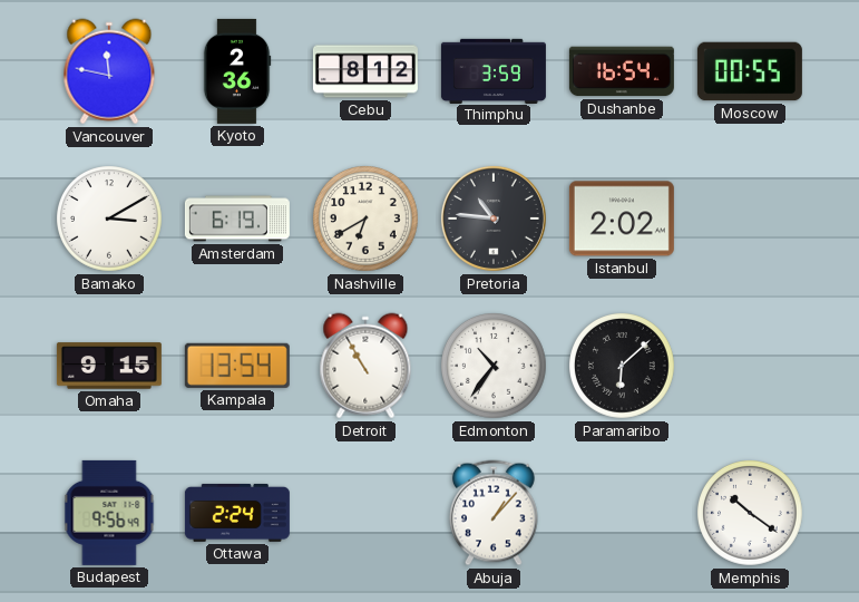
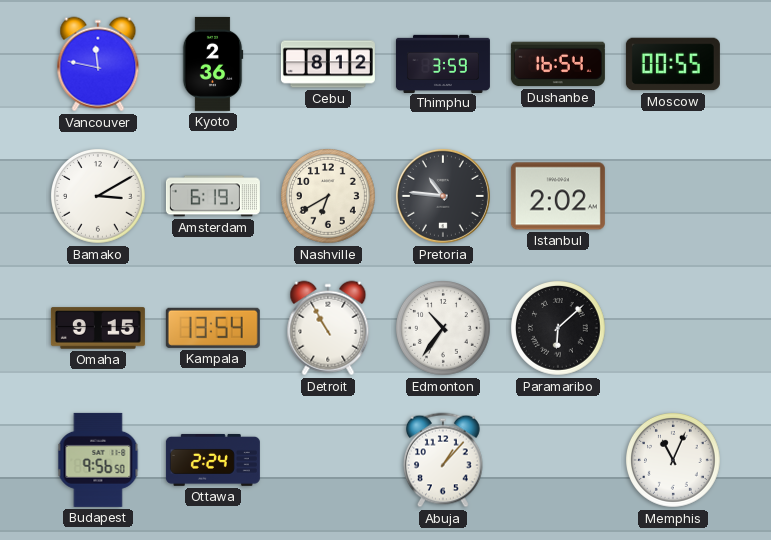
Budapest: 9:56:49 -> 9:56:50 (98, 460)
Memphis: 10:21 -> 11:04 (674, 461)
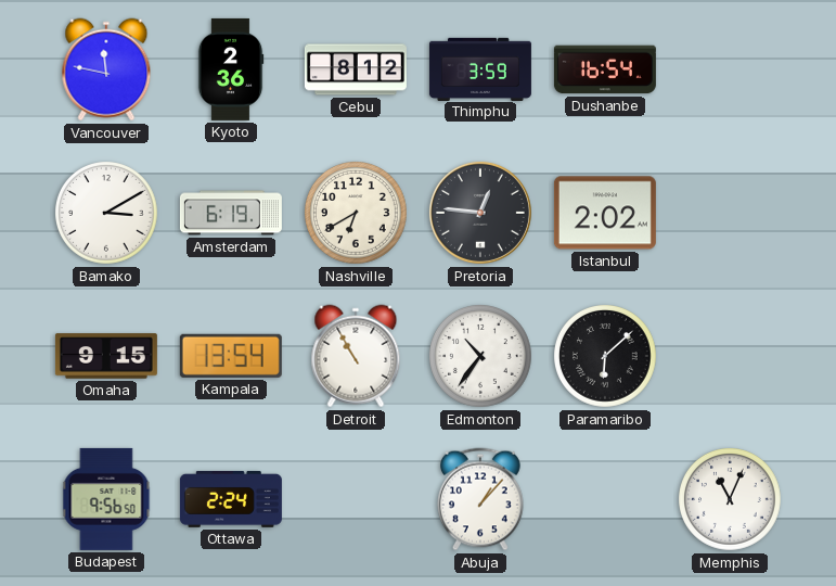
Moscow: 00:55 -> none (673, 64)
Pretoria: 10:46 -> 12:46 (480, 213)
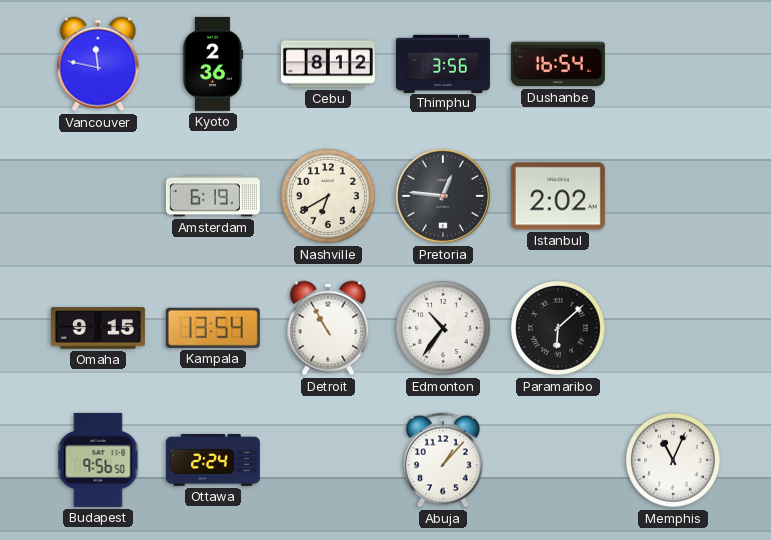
Thimphu: 3:59 -> 3:56 (443, 63)
Bamako: 3:10 -> none (107, 214)
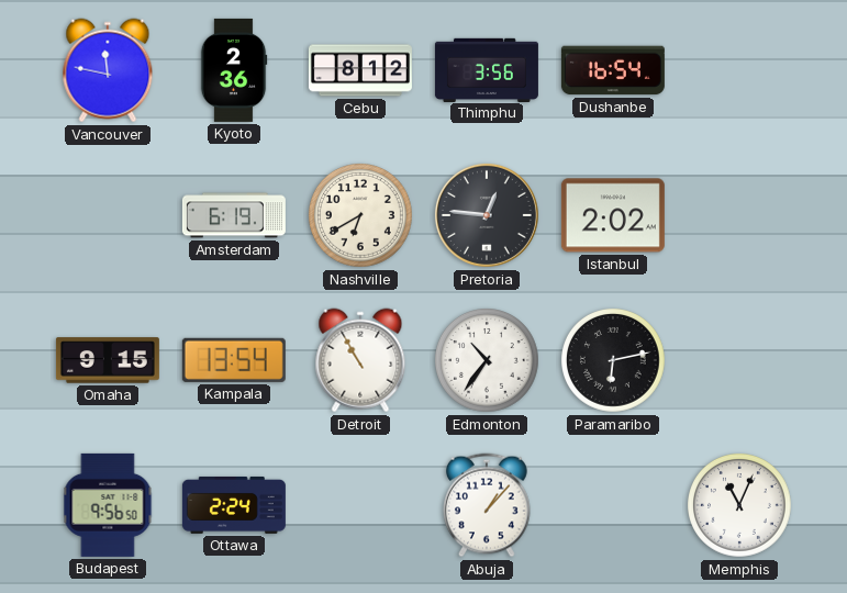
Paramaribo: 6:08 -> 6:13 (614, 361)
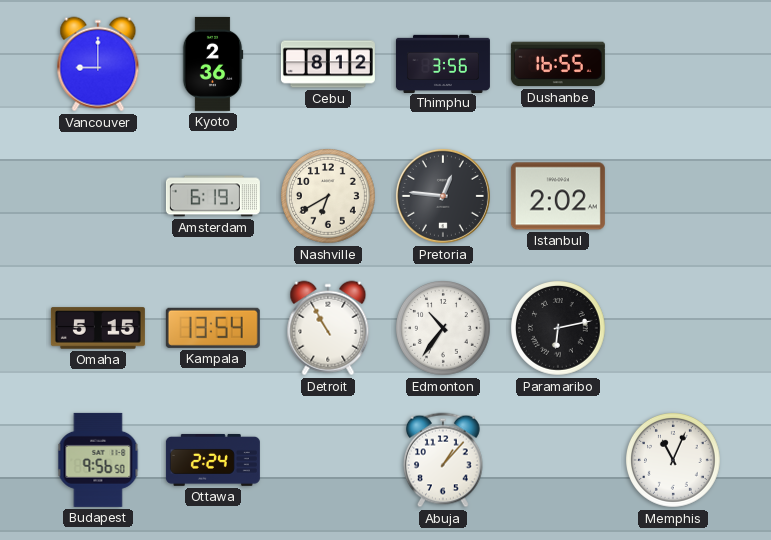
Vancouver: 11:47 -> 9:00 (98, 64)
Dushanbe: 16:54 -> 16:55 (558, 64)
Omaha: 9:15 -> 5:15 (98, 328)
